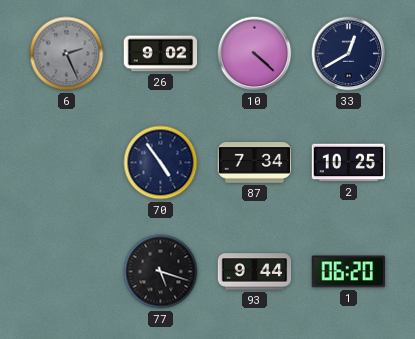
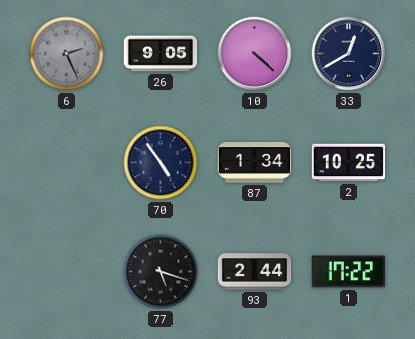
26: 9:02 -> 9:05 (161, 54)
87: 7:34 -> 1:34 (255, 163)
93: 9:44 -> 2:44 (255, 272)
1: 06:20 -> 17:22 (349, 272)
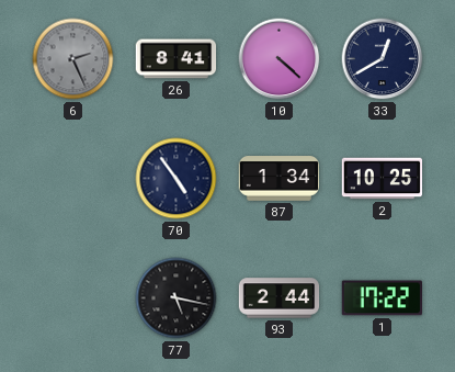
26: 9:05 -> 8:41 (177, 59)
77: 5:18 -> 5:17 (177, 298)
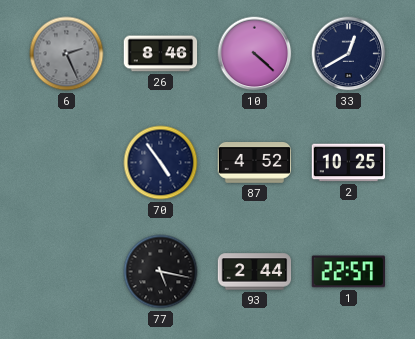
26: 8:41 -> 8:46 (161, 54)
87: 1:34 -> 4:52 (255, 163)
1: 17:22 -> 22:57 (349, 272)
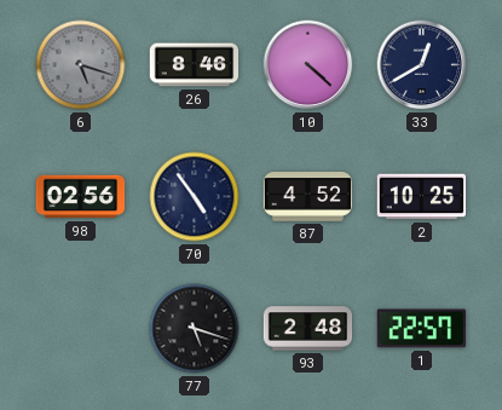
6: 2:26 -> 5:18 (81, 65)
98: none -> 02:56 (81, 197)
77: 5:17 -> 5:18 (195, 329)
93: 2:44 -> 2:48 (308, 329)
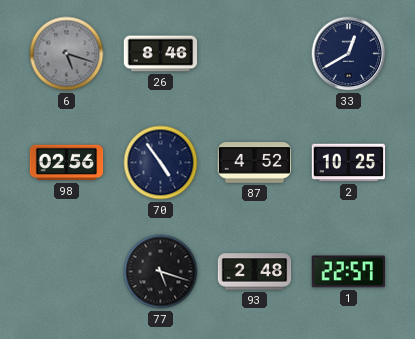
10: 4:22 -> none (308, 65)
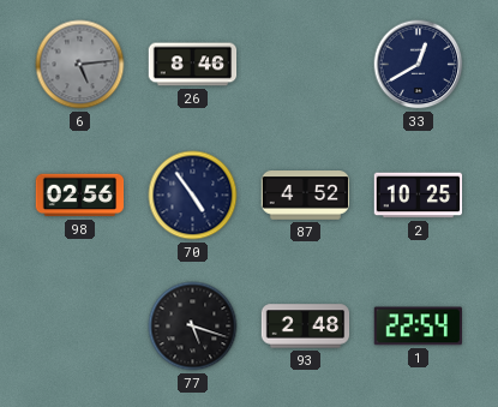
6: 5:18 -> 5:14 (80, 65)
1: 22:57 -> 22:54 (419, 327)
